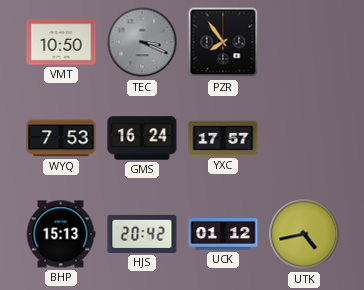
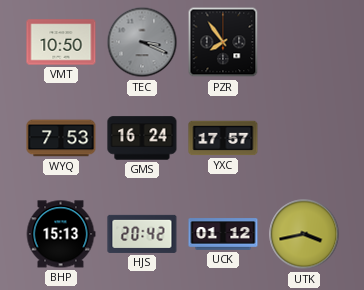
UTK: 4:43 -> 3:43 (304, 234)
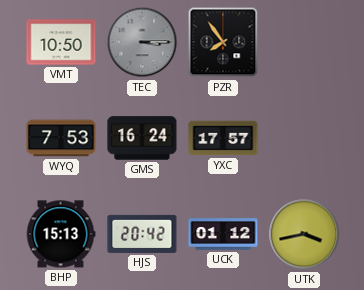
TEC: 3:19 -> 3:15 (142, 42)
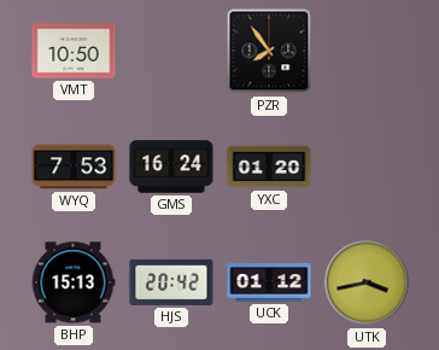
TEC: 3:15 -> none (142, 42)
YXC: 17:57 -> 01:20 (269, 167)
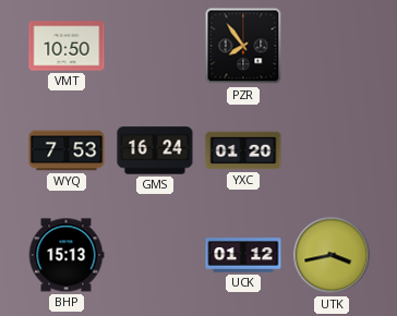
HJS: 20:42 -> none (171, 282)
